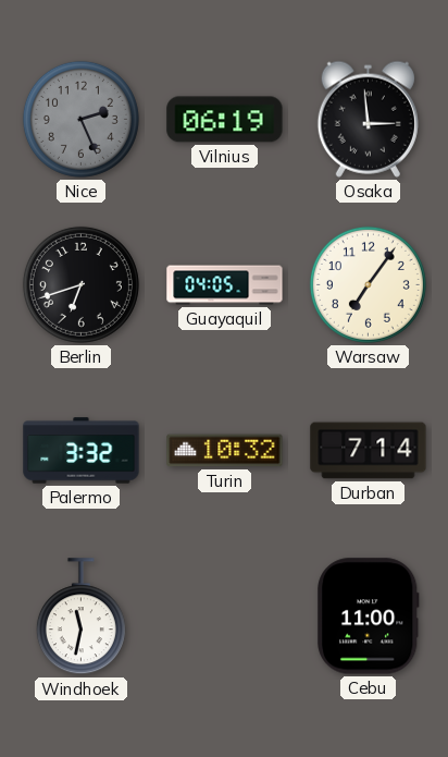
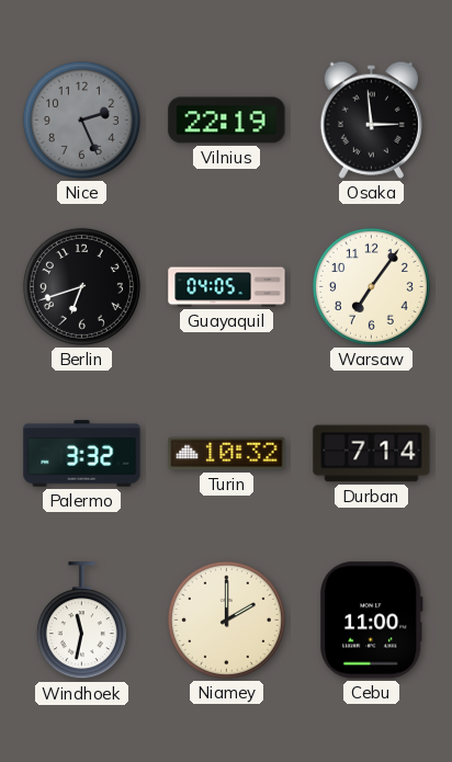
Vilnius: 06:19 -> 22:19 (227, 121)
Niamey: none -> 2:00 (226, 619)
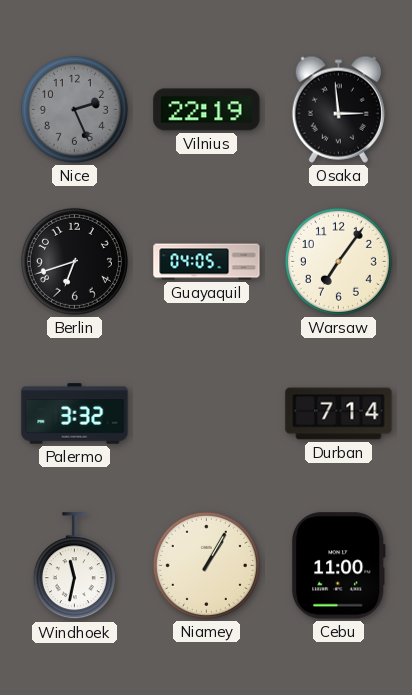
Turin: 10:32 -> none (227, 454)
Niamey: 2:00 -> 1:05 (206, 565)
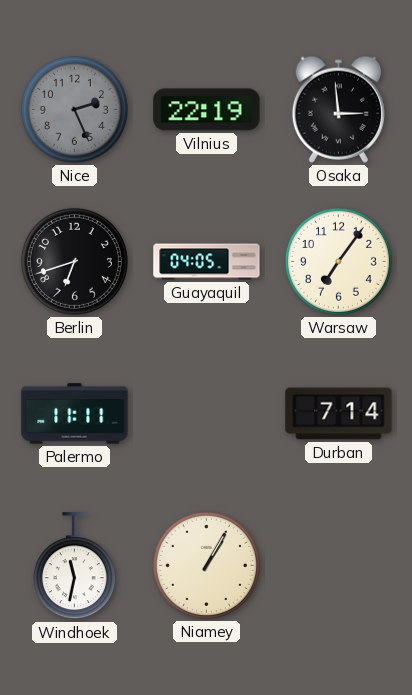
Palermo: 3:32 -> 11:11 (75, 414)
Cebu: 11:00 -> none (339, 566)
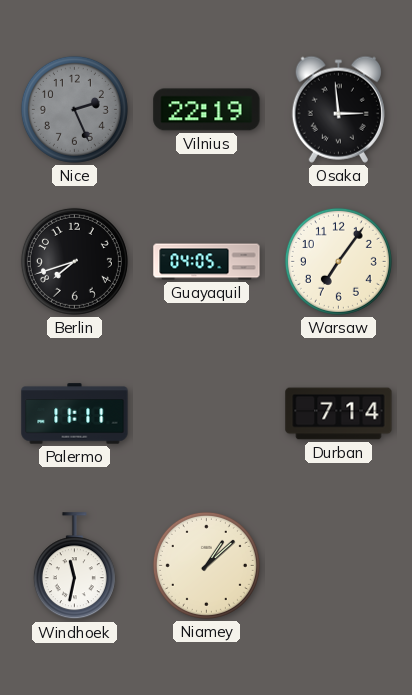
Berlin: 6:42 -> 7:42 (74, 261)
Niamey: 1:05 -> 1:08 (206, 565)
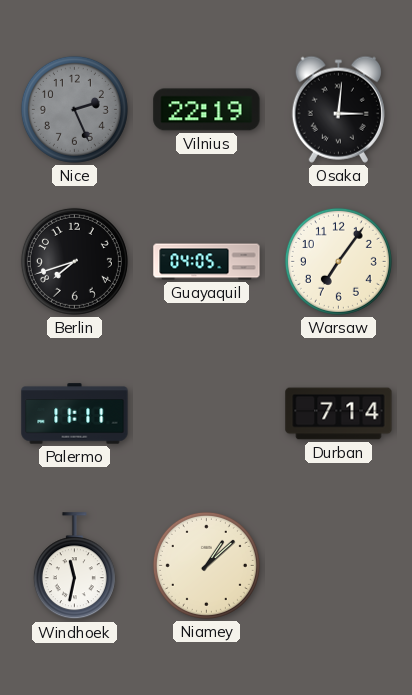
Osaka: 2:59 -> 3:01 (338, 109)
